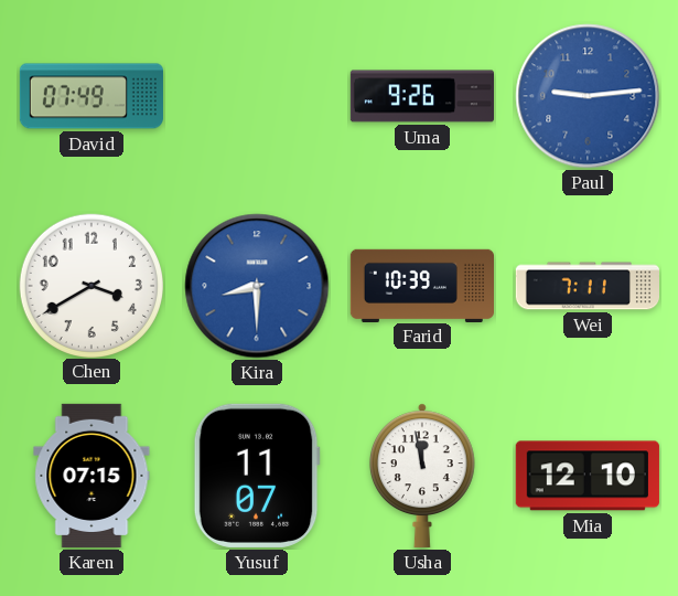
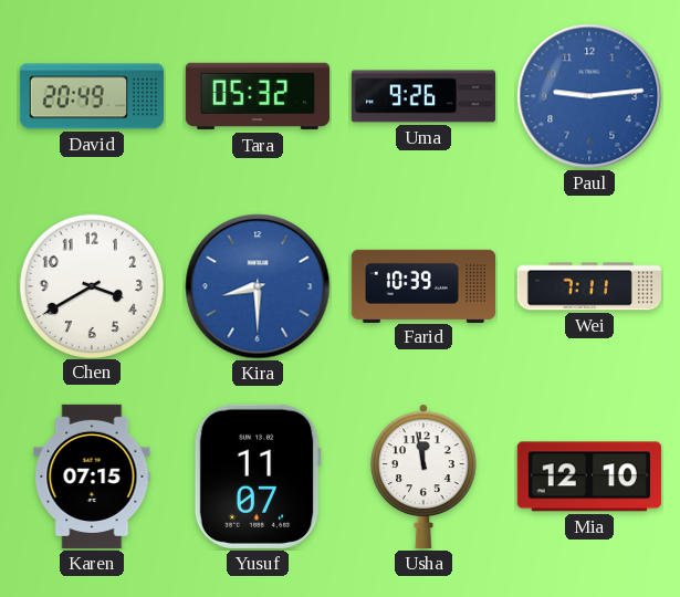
David: 07:49 -> 20:49 (92, 96)
Tara: none -> 05:32 (258, 96)
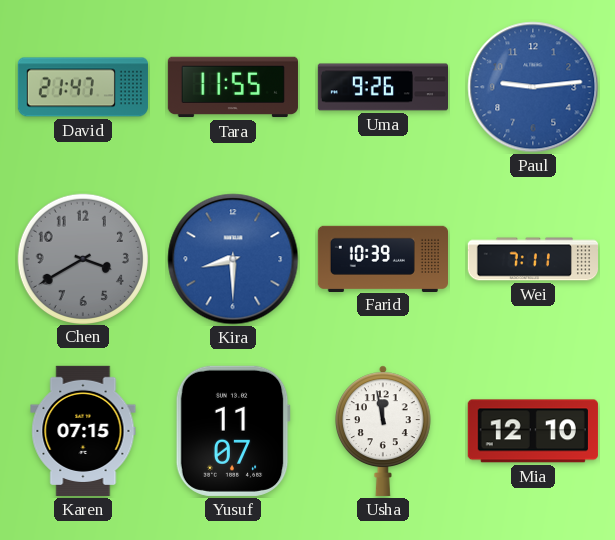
David: 20:49 -> 21:47 (83, 87)
Tara: 05:32 -> 11:55 (233, 87)
Chen dial: white -> grey (82, 258)
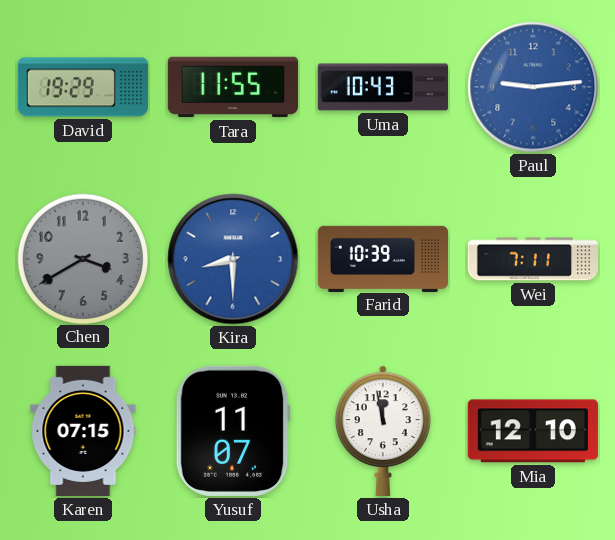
David: 21:47 -> 19:29 (83, 87)
Uma: 9:26 -> 10:43 (382, 87)
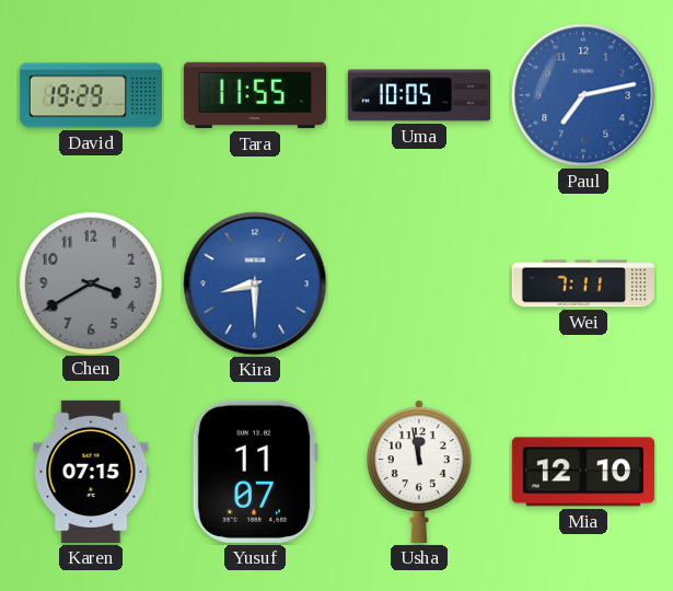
Uma: 10:43 -> 10:05 (418, 95)
Paul: 9:14 -> 7:13 (583, 95)
Farid: 10:39 -> none (382, 258)
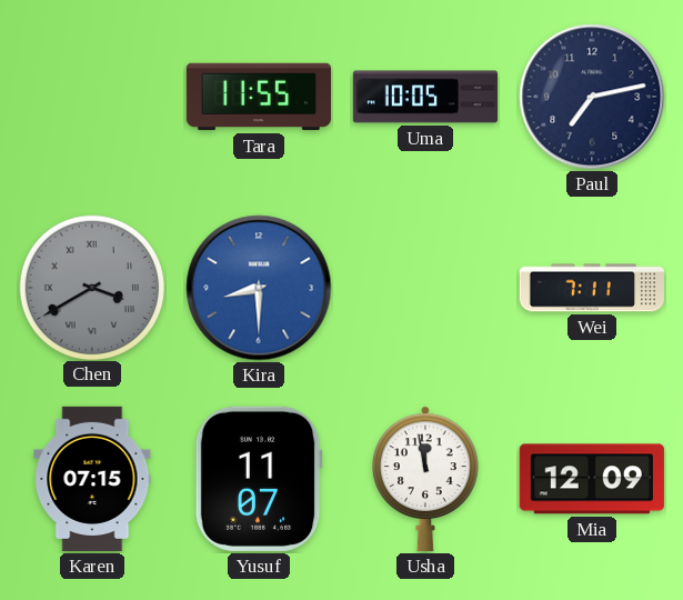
David: 19:29 -> none (91, 95)
Paul dial: blue -> navy (592, 97)
Chen numerals: Arabic -> Roman (91, 287)
Mia: 12:10 -> 12:09 (592, 479)
